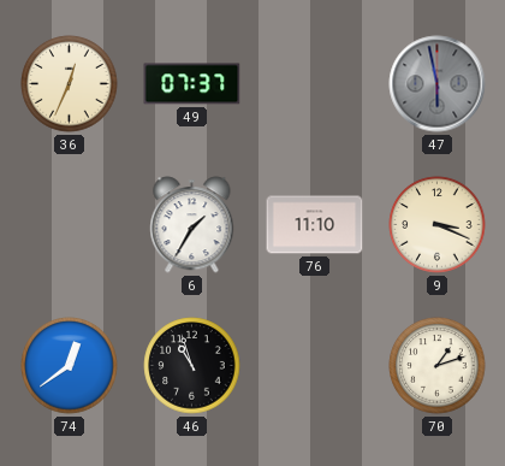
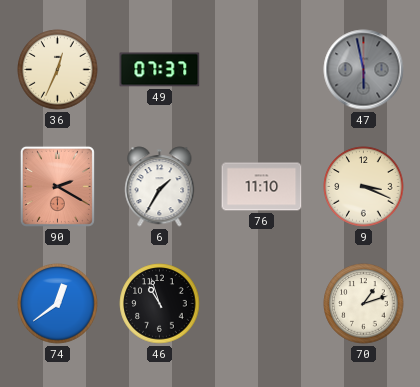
90: none -> 2:20 (57, 186)
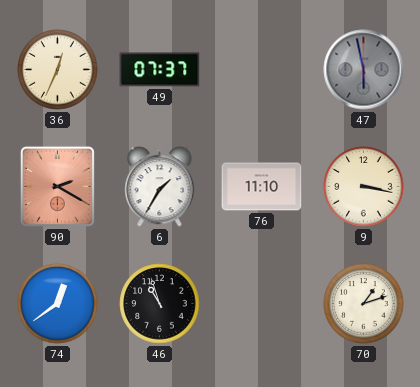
9: 3:19 -> 3:17 (364, 187)
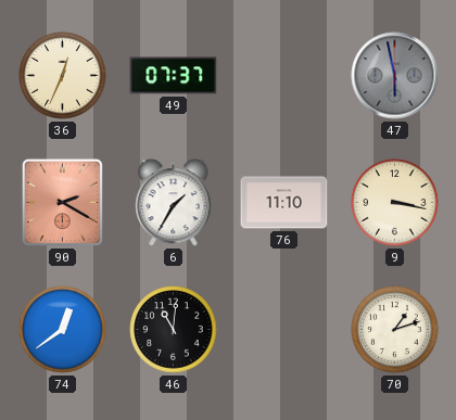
46: 10:57 -> 11:01 (174, 330)
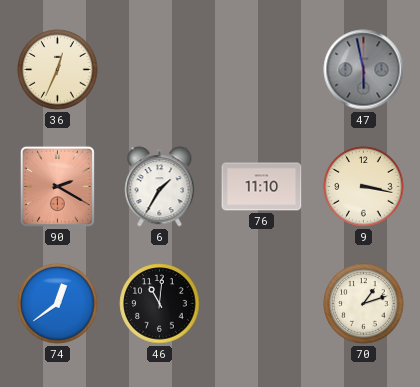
49: 07:37 -> none (174, 76)
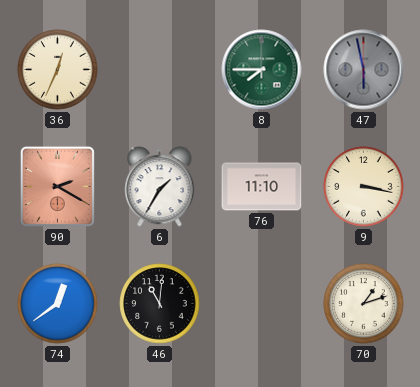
8: none -> 7:45 (262, 70)
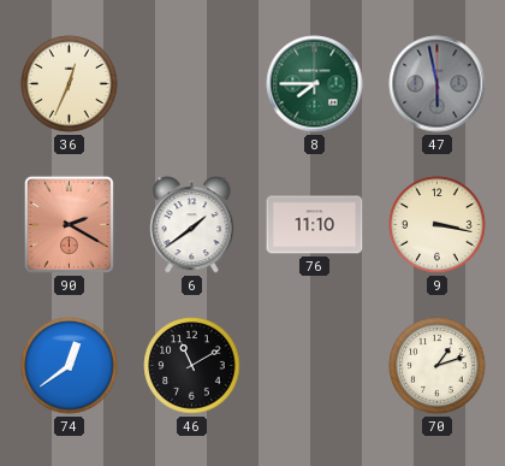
6: 1:35 -> 1:39 (192, 225)
46: 11:01 -> 11:10 (192, 366)
